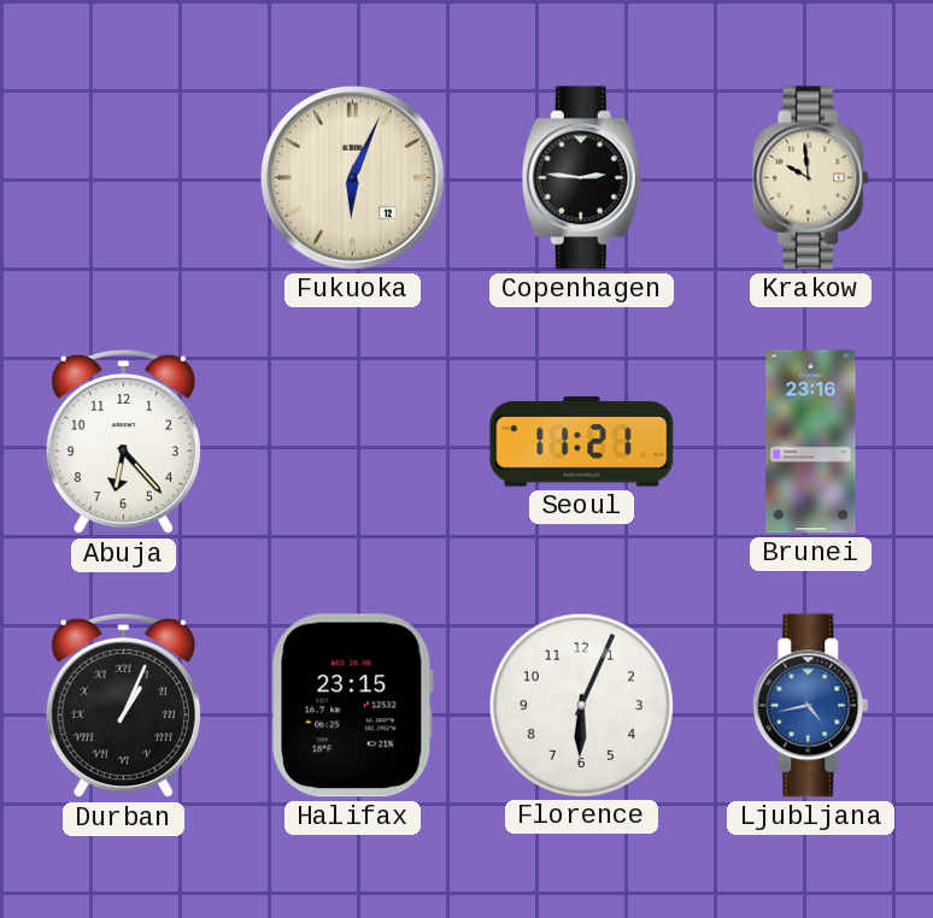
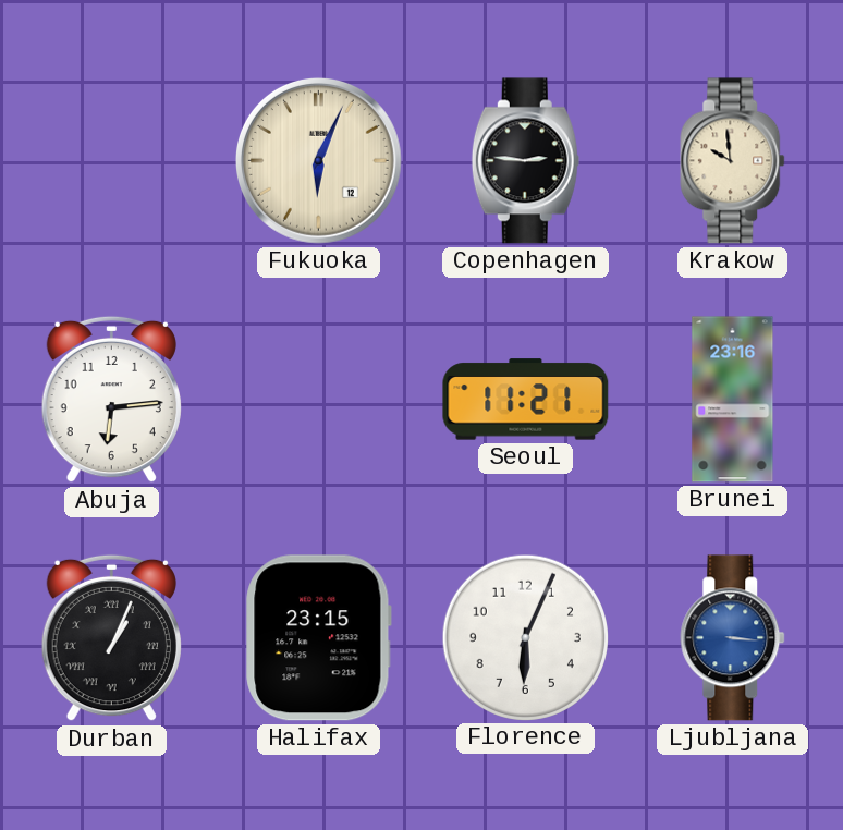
Abuja: 6:23 -> 6:14 (111, 400)
Ljubljana: 4:43 -> 3:16 (733, 638)
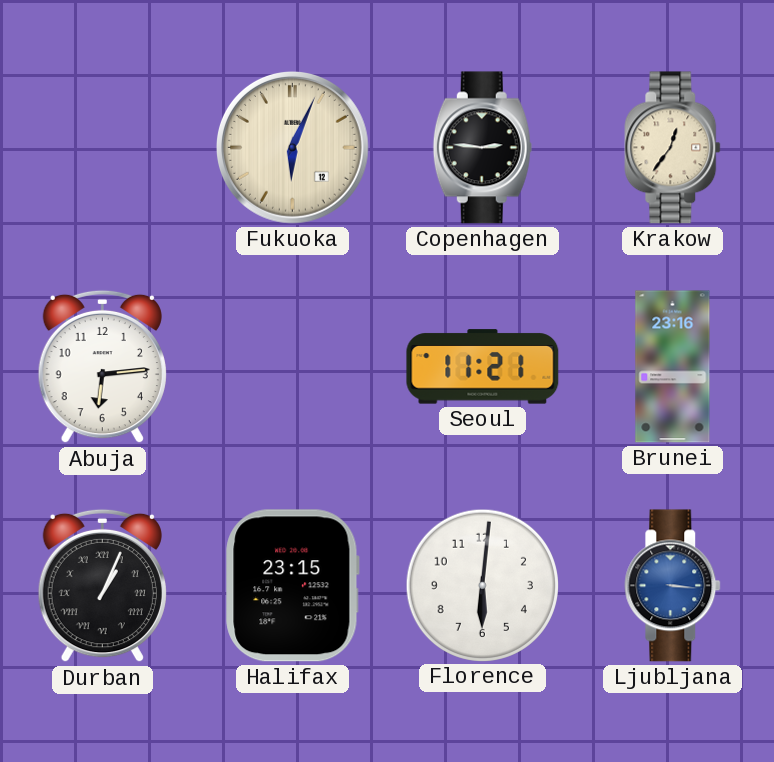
Krakow: 9:59 -> 12:36 (673, 148)
Florence: 6:04 -> 6:01 (482, 585)
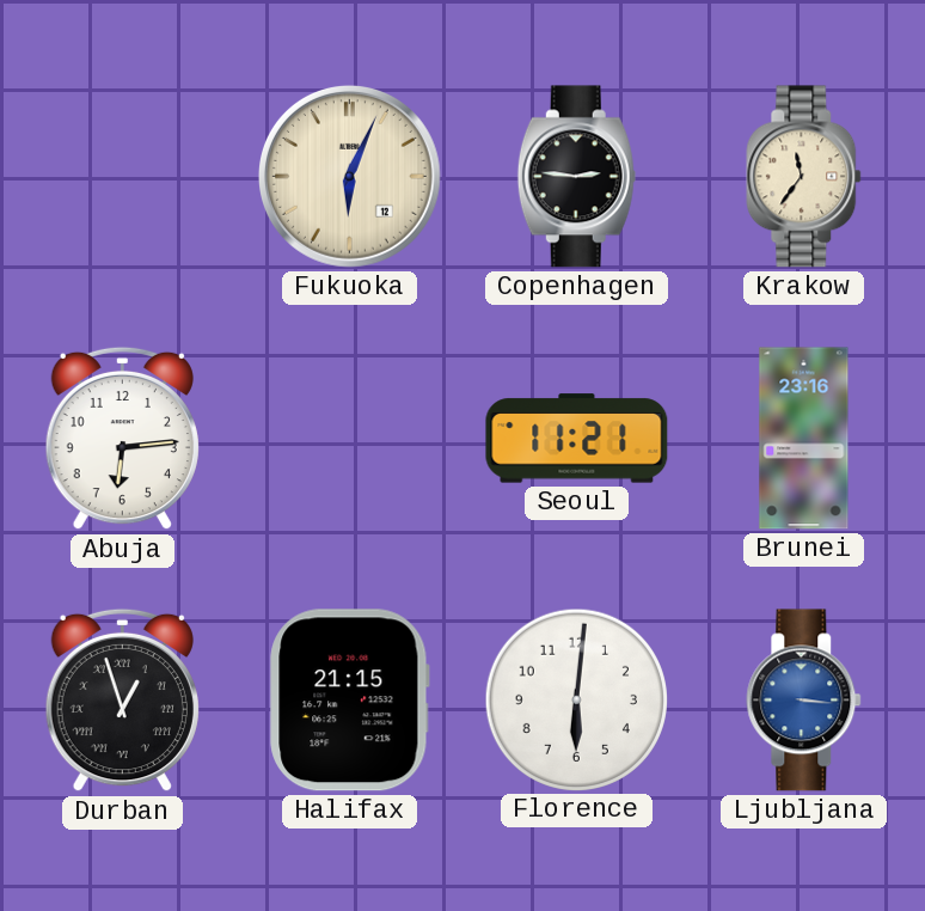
Krakow: 12:36 -> 11:36 (804, 177)
Durban: 1:04 -> 12:57 (122, 701)
Halifax: 23:15 -> 21:15 (350, 701)
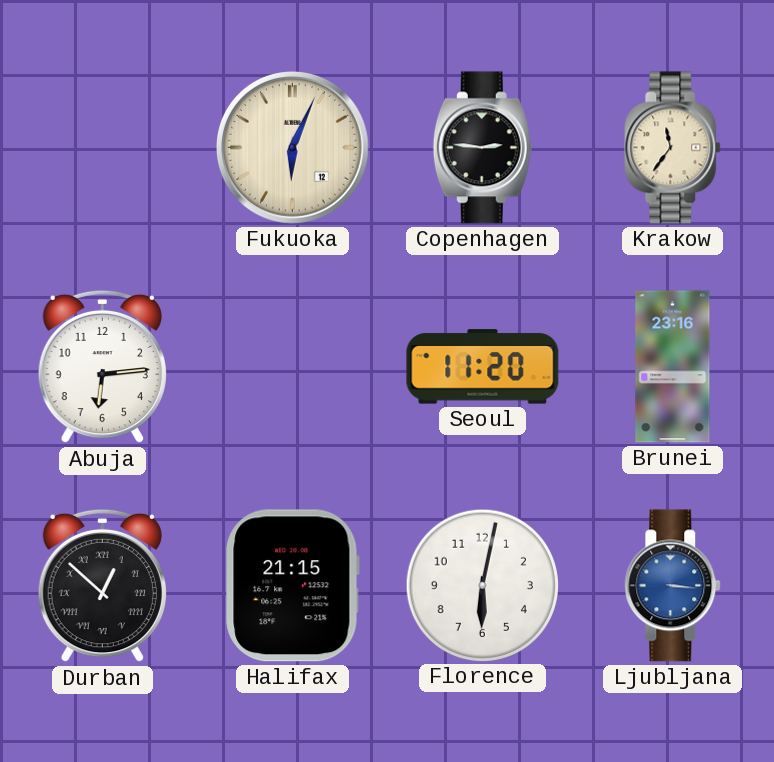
Seoul: 11:21 -> 11:20 (483, 367)
Durban: 12:57 -> 12:52 (102, 586)
Florence: 6:01 -> 6:02 (482, 585)
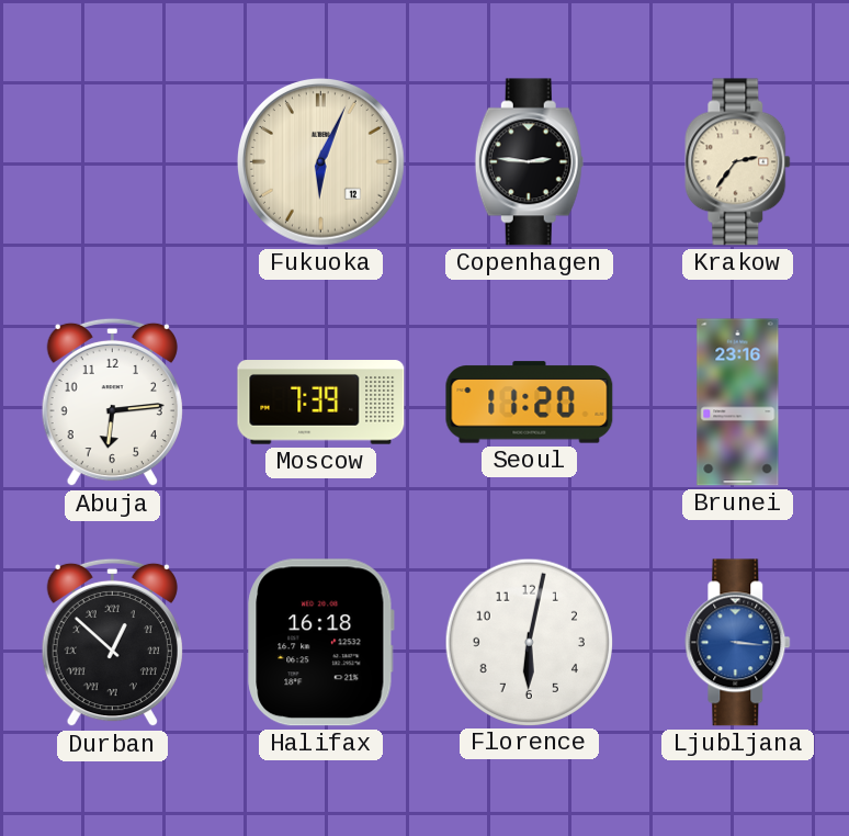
Krakow: 11:36 -> 2:36 (738, 162)
Moscow: none -> 7:39 (321, 403)
Halifax: 21:15 -> 16:18 (321, 643)
